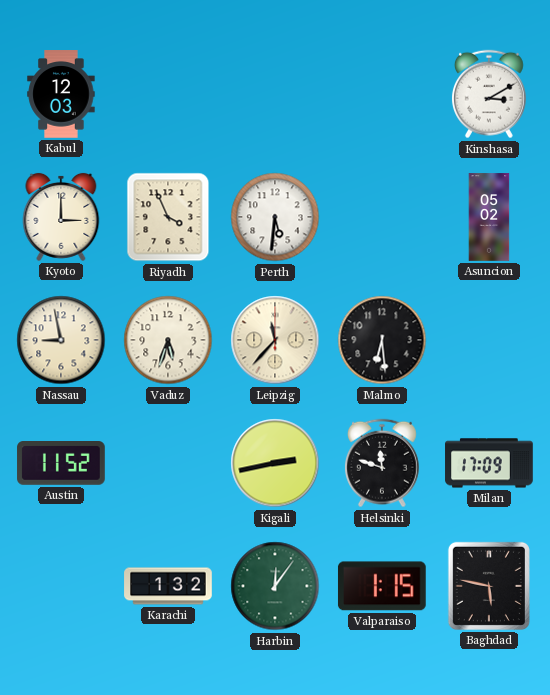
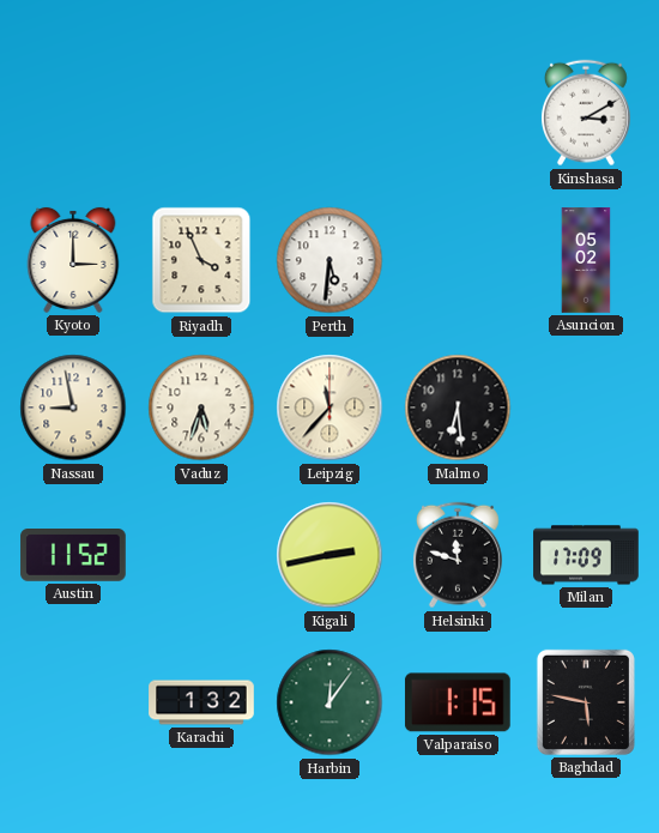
Kabul: 12:03 -> none (61, 94)
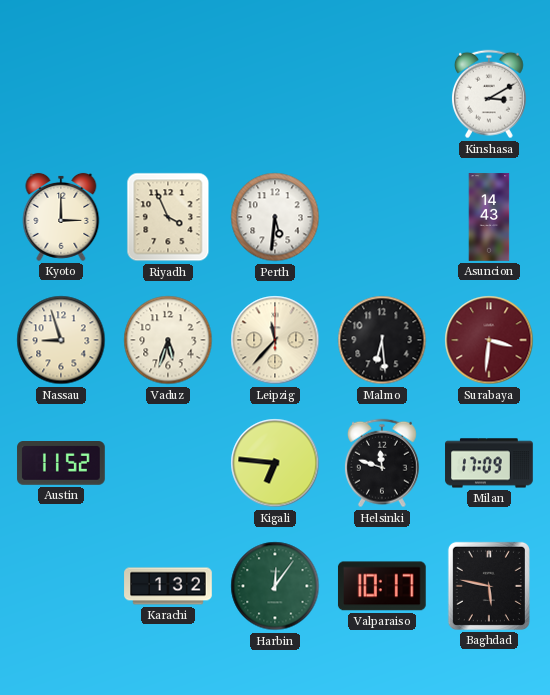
Asuncion: 05:02 -> 14:43 (489, 217)
Nassau: 8:58 -> 8:57 (61, 340)
Surabaya: none -> 3:31 (489, 340)
Kigali: 2:43 -> 6:46 (275, 463)
Valparaiso: 1:15 -> 10:17 (382, 586)
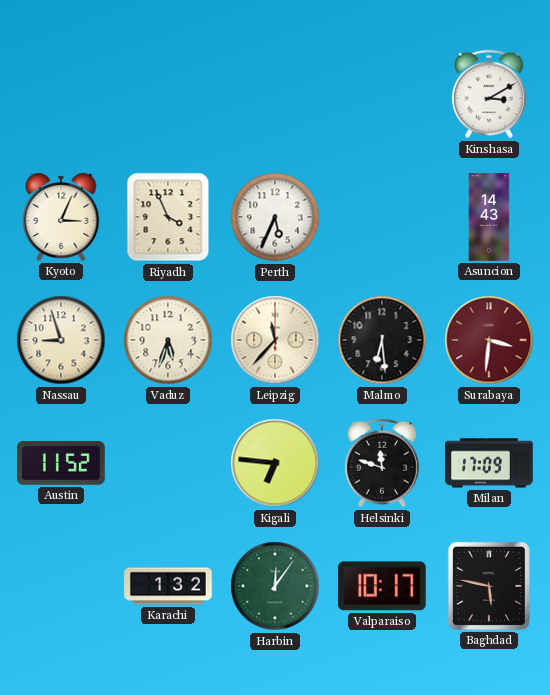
Kyoto: 3:00 -> 3:04 (61, 217)
Perth: 5:31 -> 5:34 (275, 217)
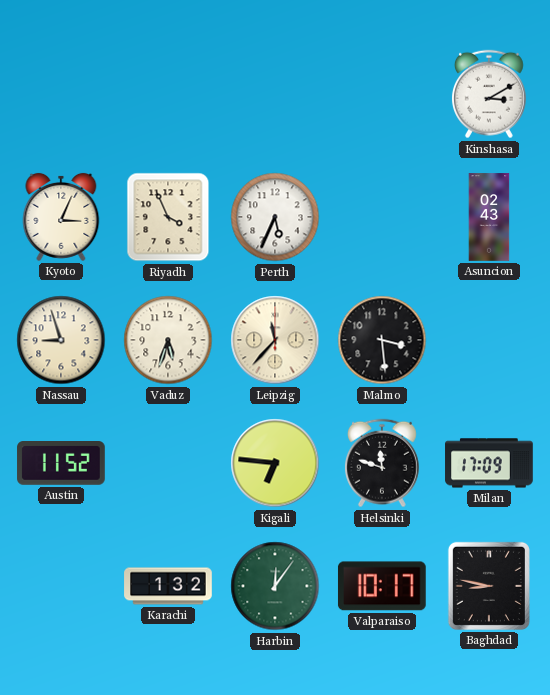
Asuncion: 14:43 -> 02:43 (489, 217)
Malmo: 6:29 -> 3:29 (382, 340)
Surabaya: 3:31 -> none (489, 340)
Baghdad: 5:47 -> 8:47 (489, 586)
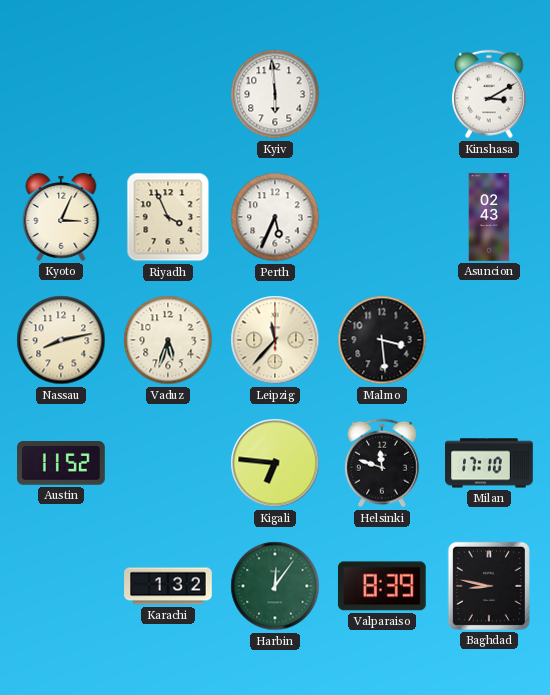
Kyiv: none -> 5:59 (275, 94)
Nassau: 8:57 -> 8:13 (61, 340)
Milan: 17:09 -> 17:10 (489, 463)
Valparaiso: 10:17 -> 8:39 (382, 586)
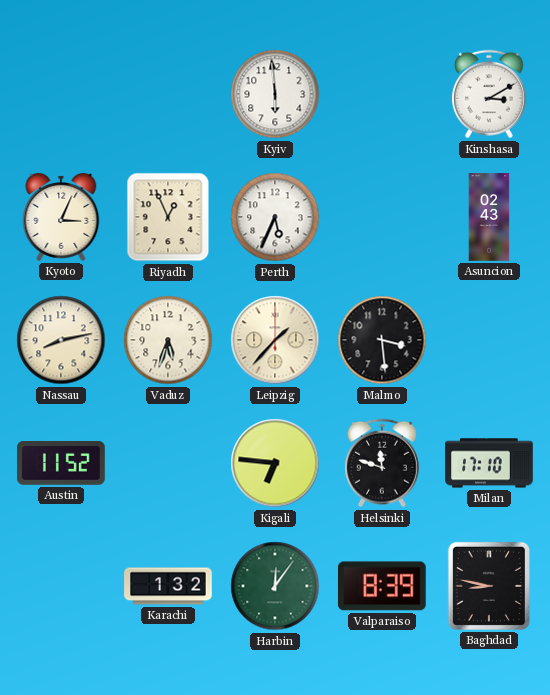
Riyadh: 3:56 -> 12:56 (168, 217)
Leipzig: 11:37 -> 1:37 (275, 340)
